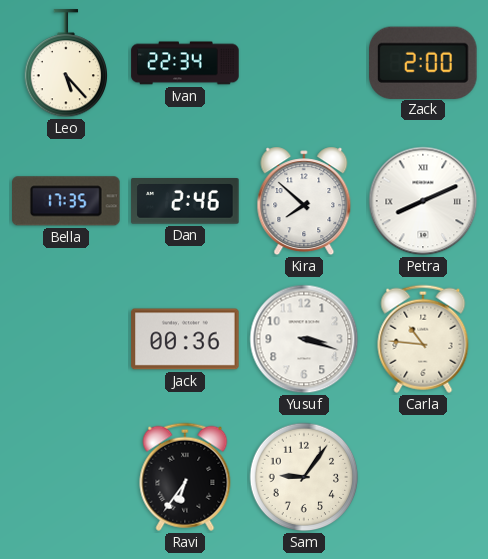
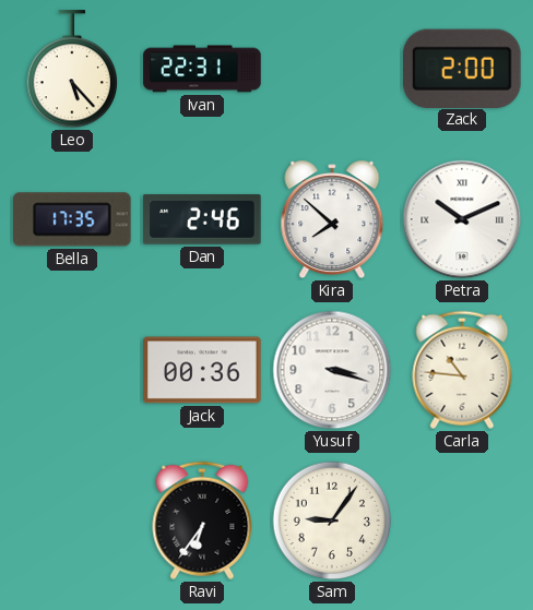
Ivan: 22:34 -> 22:31 (202, 69)
Petra: 8:11 -> 10:11 (462, 219)
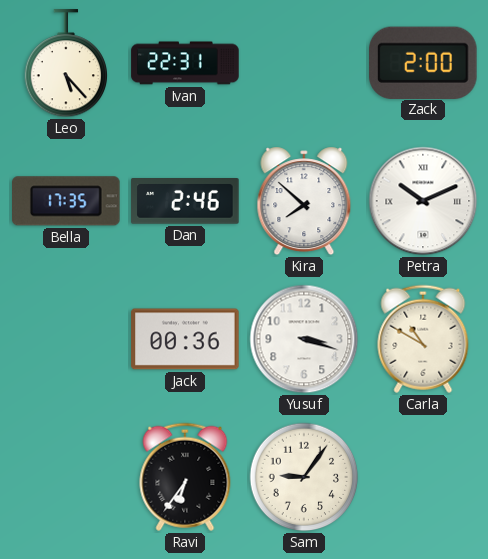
Carla: 10:46 -> 10:50 (423, 339)
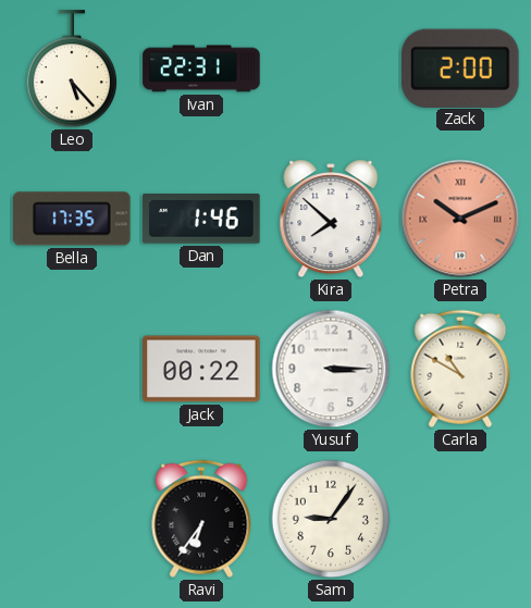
Dan: 2:46 -> 1:46 (201, 220)
Petra dial: white -> salmon (460, 219)
Jack: 00:36 -> 00:22 (201, 369)
Yusuf: 3:18 -> 3:15 (331, 369)
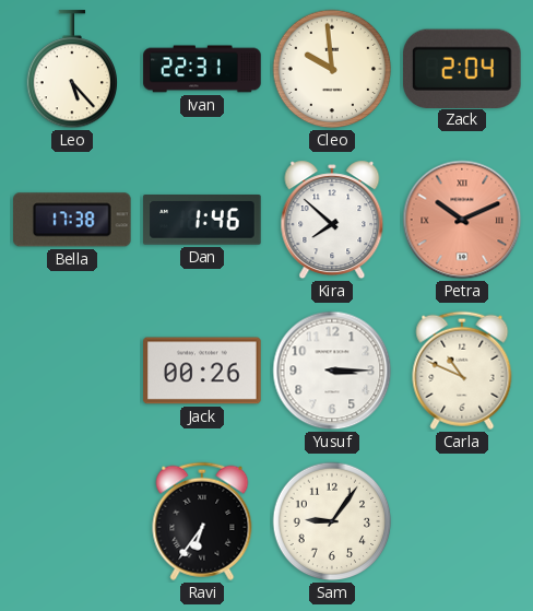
Cleo: none -> 9:59 (332, 69)
Zack: 2:00 -> 2:04 (463, 68)
Bella: 17:35 -> 17:38 (73, 220)
Jack: 00:22 -> 00:26 (202, 371)
Carla: 10:50 -> 10:49 (462, 371)
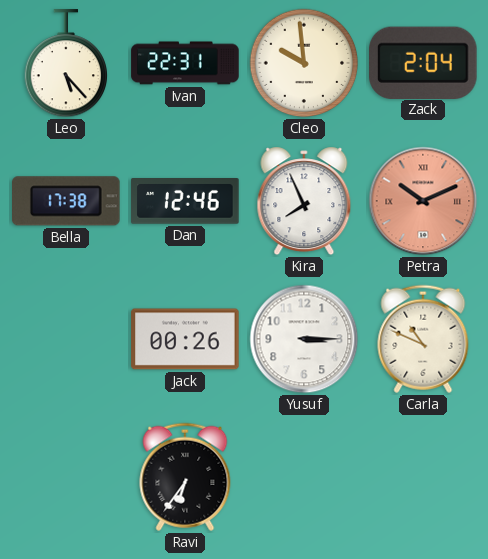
Dan: 1:46 -> 12:46 (185, 202)
Kira: 7:52 -> 7:56 (304, 201)
Sam: 9:06 -> none (332, 521)
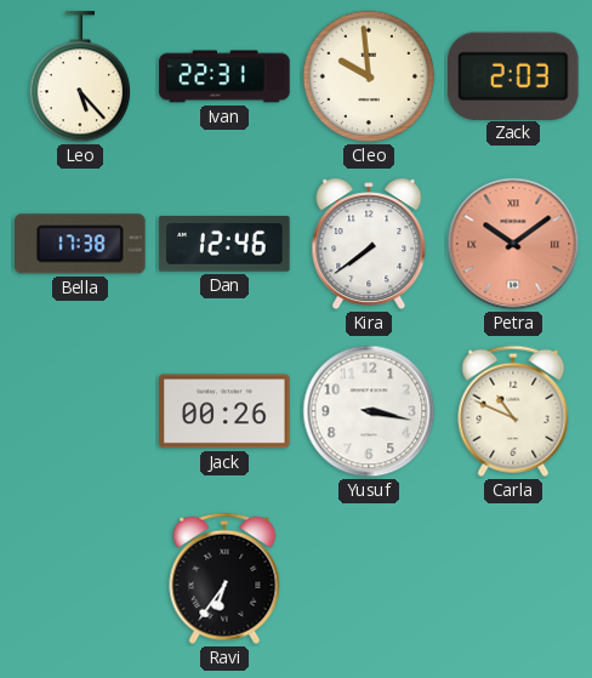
Zack: 2:04 -> 2:03 (514, 75)
Kira: 7:56 -> 7:39 (369, 244)
Petra: 10:11 -> 10:09 (513, 244)
Yusuf: 3:15 -> 3:17 (369, 411)
